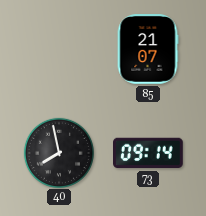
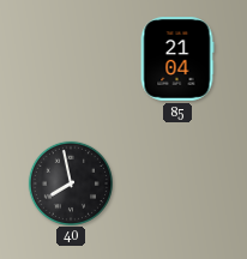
85: 21:07 -> 21:04 (177, 60)
73: 09:14 -> none (149, 153)
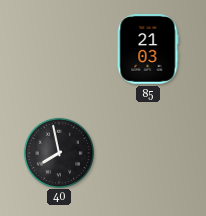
85: 21:04 -> 21:03 (148, 50)
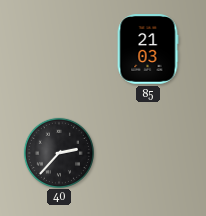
40: 7:58 -> 2:37 (58, 152)
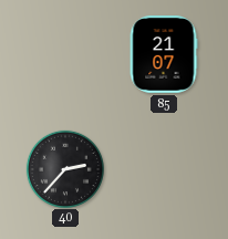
85: 21:03 -> 21:07 (164, 55)
